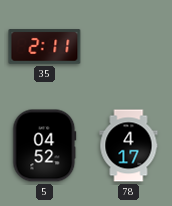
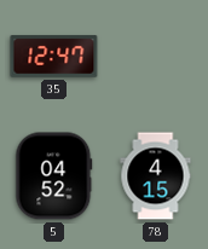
35: 2:11 -> 12:47 (54, 57)
78: 4:17 -> 4:15 (156, 176)
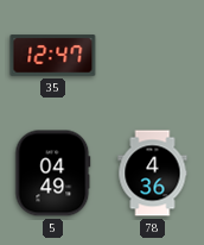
5: 04:52 -> 04:49 (53, 174)
78: 4:15 -> 4:36 (153, 174)
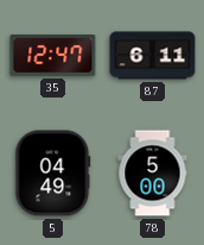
87: none -> 6:11 (153, 56)
78: 4:36 -> 5:00 (153, 174)
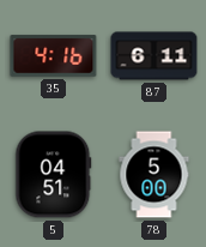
35: 12:47 -> 4:16 (54, 56)
5: 04:49 -> 04:51 (54, 175)
